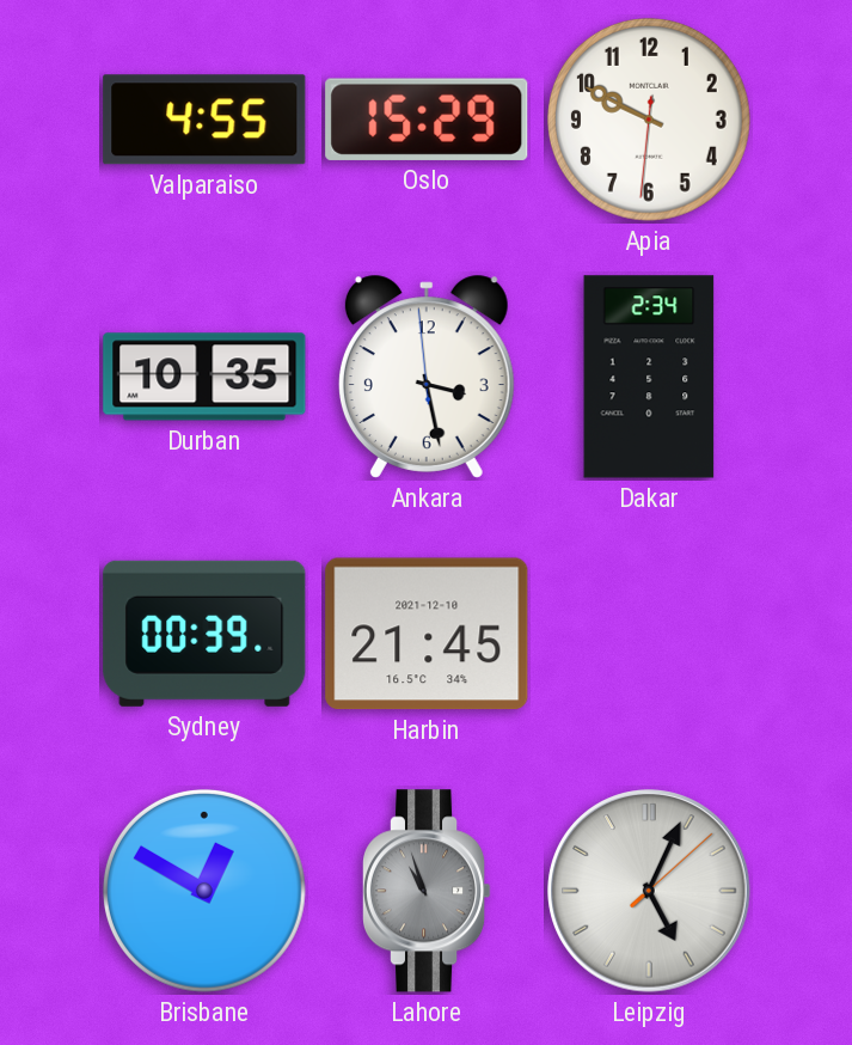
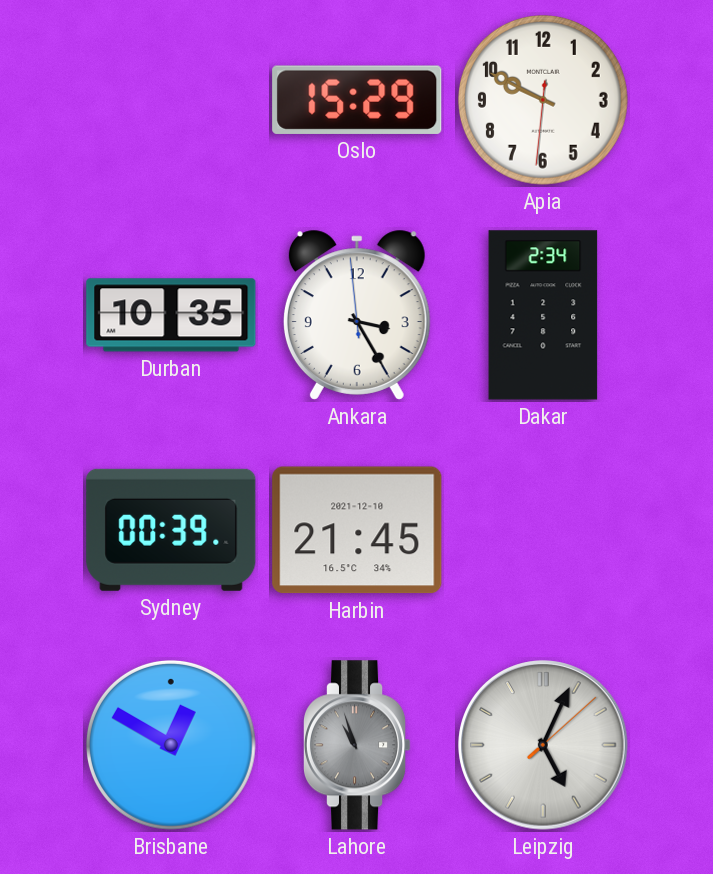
Valparaiso: 4:55 -> none (204, 120)
Ankara: 3:27 -> 3:24 (357, 315)
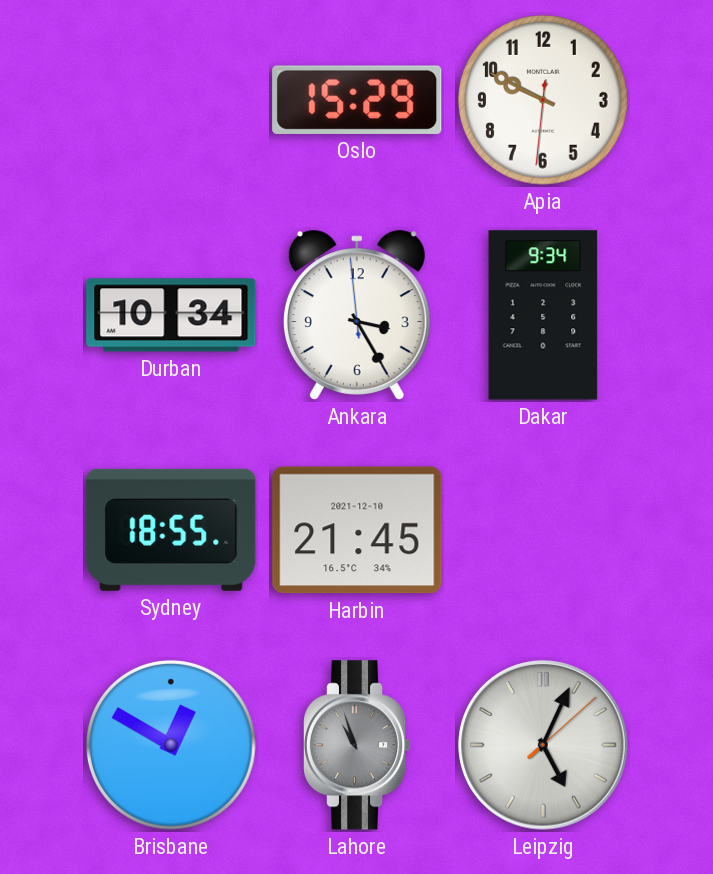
Durban: 10:35 -> 10:34 (171, 315)
Dakar: 2:34 -> 9:34 (543, 315)
Sydney: 00:39 -> 18:55 (171, 530)
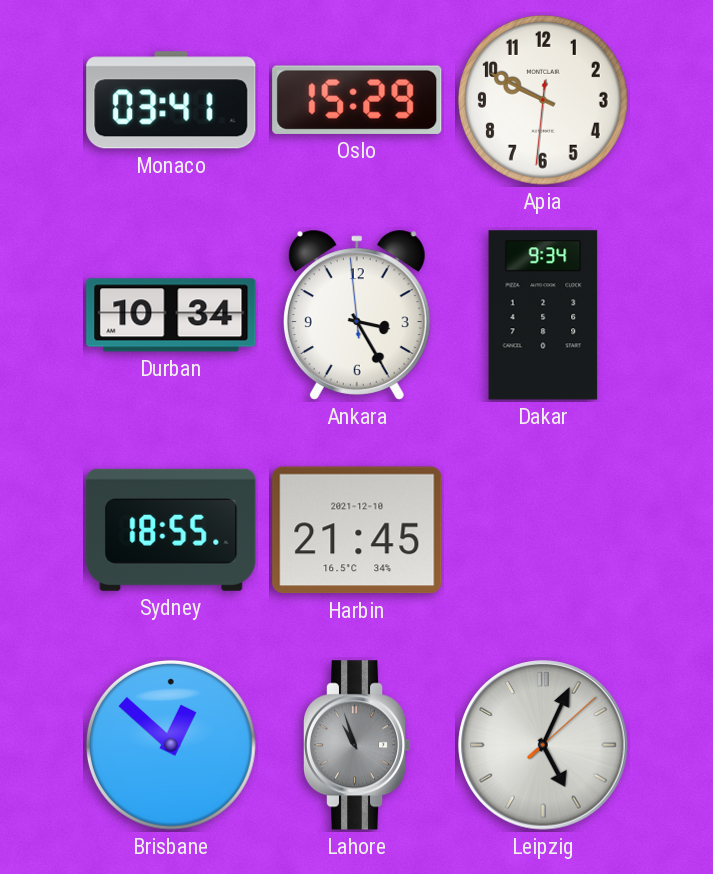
Monaco: none -> 03:41 (171, 100)
Brisbane: 12:50 -> 12:52 (171, 745)
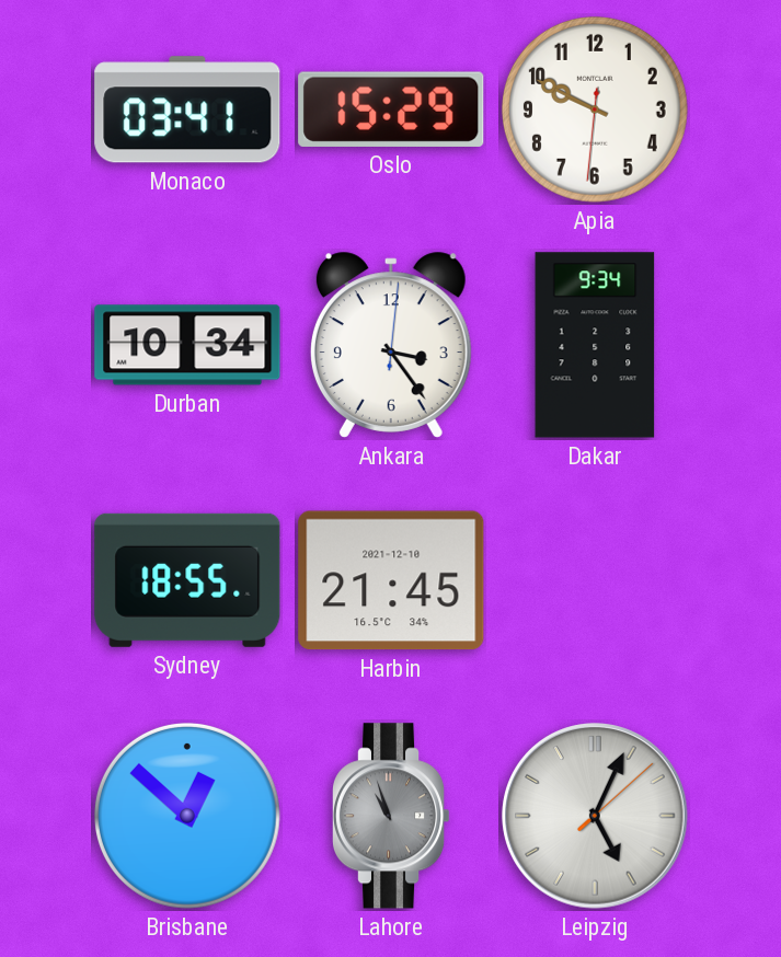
Ankara: 3:24:59 -> 3:24:01 (391, 345)
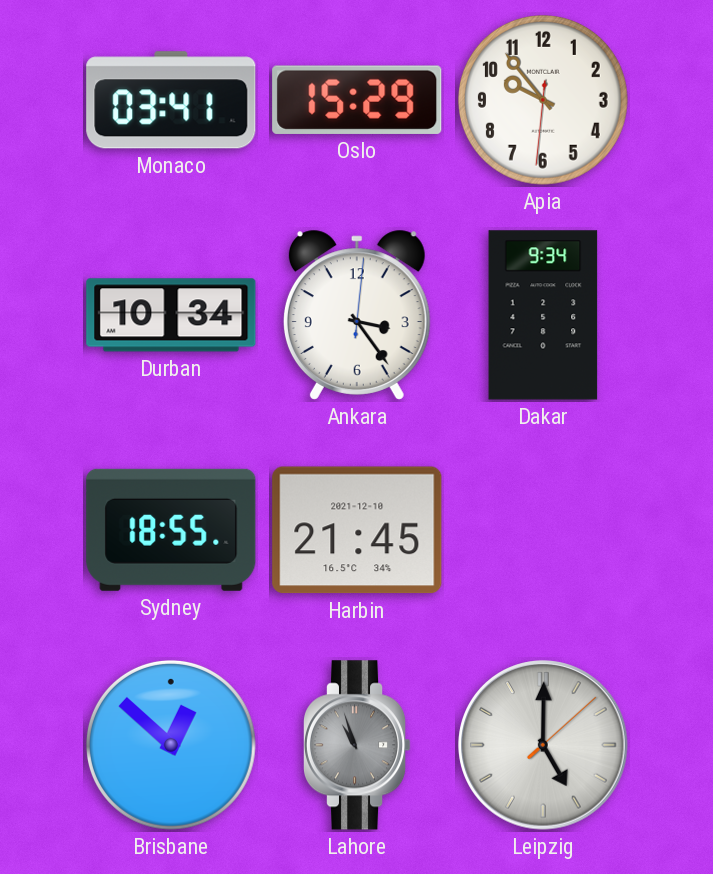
Apia: 9:49 -> 9:53 (543, 100)
Leipzig: 5:04 -> 5:00 (543, 745)
